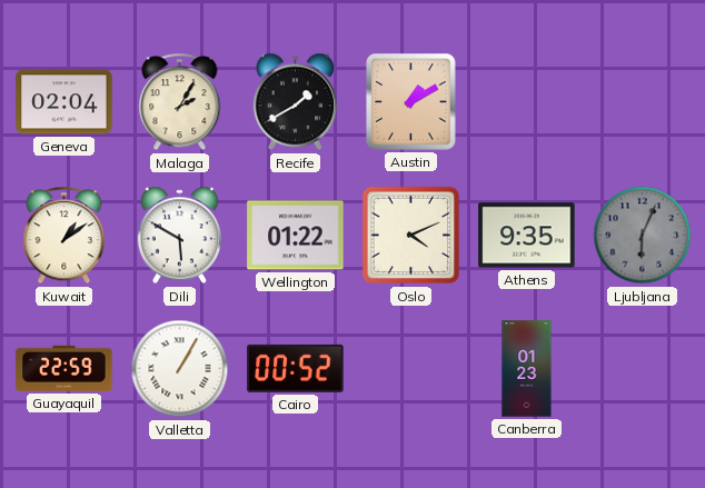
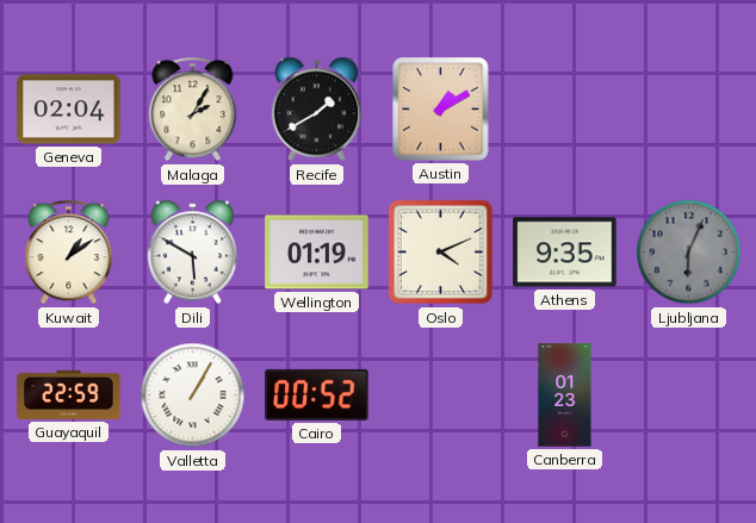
Wellington: 01:22 -> 01:19 (317, 253)
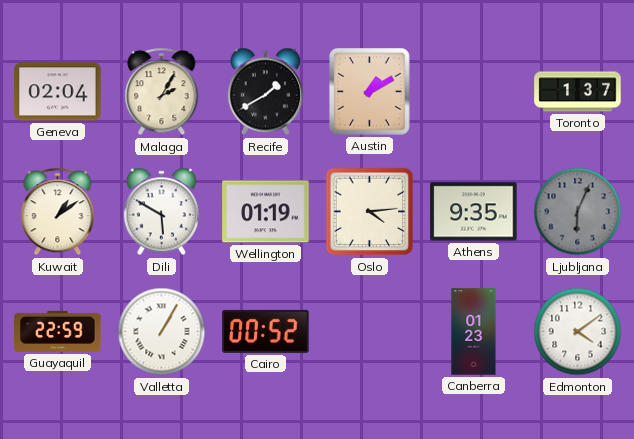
Toronto: none -> 1:37 (578, 92)
Oslo: 4:11 -> 4:14 (370, 212)
Edmonton: none -> 4:09 (578, 332)
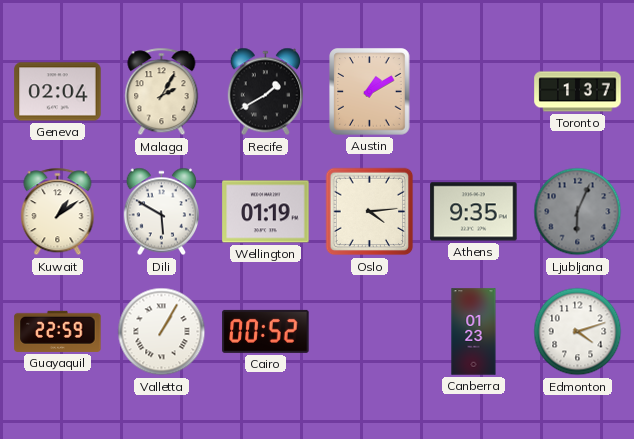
Edmonton: 4:09 -> 4:12 (578, 332)
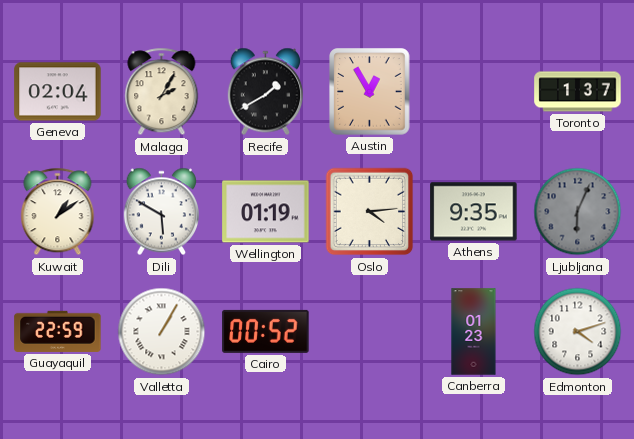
Austin: 1:10 -> 12:55 (370, 92)
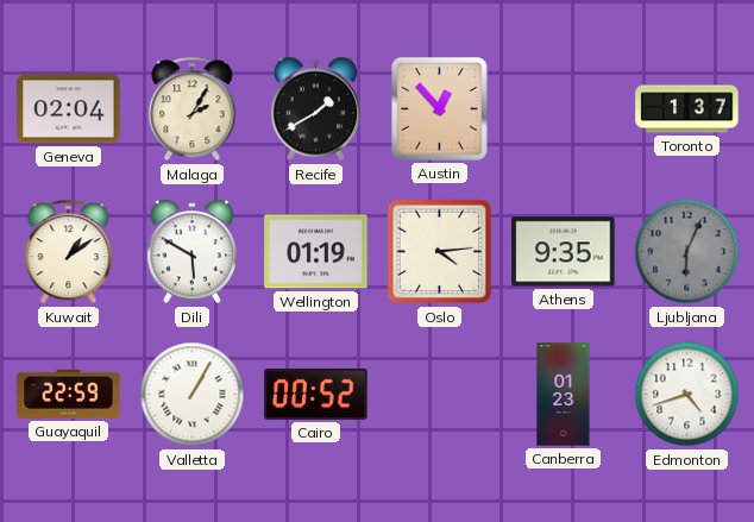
Austin: 12:55 -> 12:53 (440, 109)
Edmonton: 4:12 -> 4:42 (687, 395)
